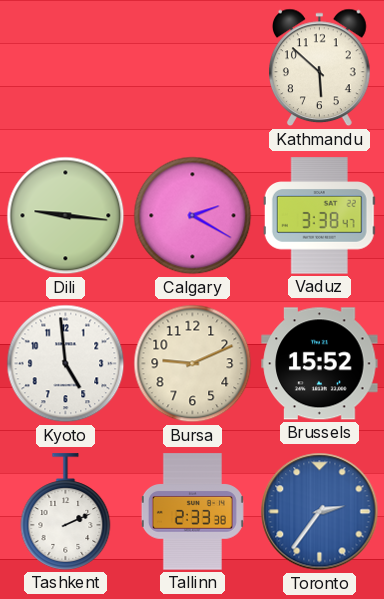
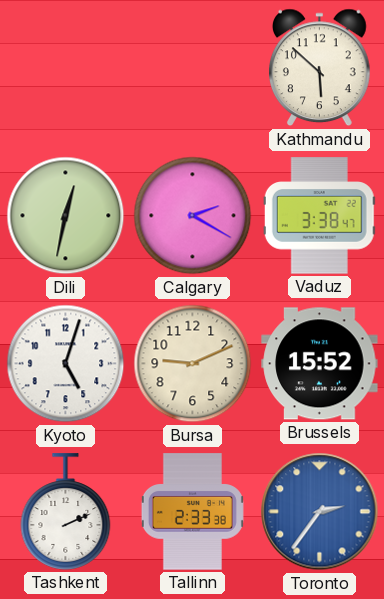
Dili: 9:16 -> 12:32 (66, 216)
Kyoto: 4:59 -> 5:03 (66, 364)
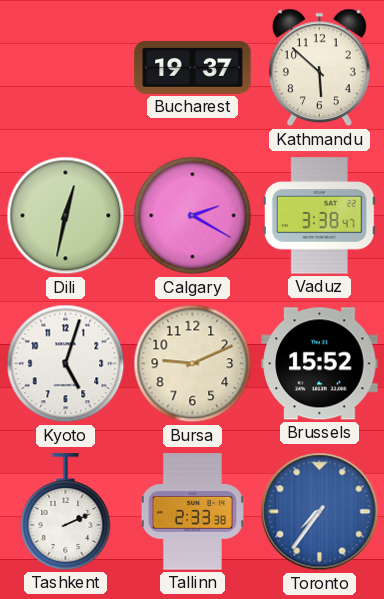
Bucharest: none -> 19:37 (193, 68)
Toronto: 2:36 -> 7:36 (320, 512)
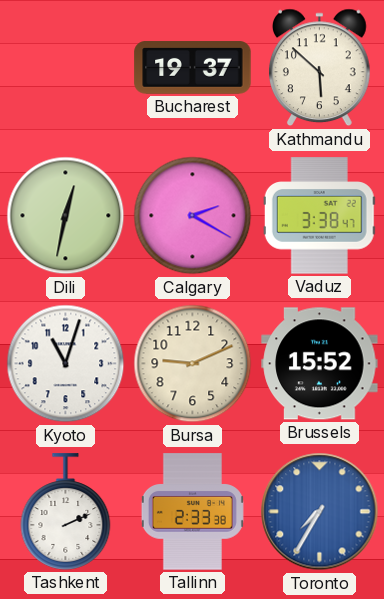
Kyoto: 5:03 -> 11:03 (66, 364)
Toronto: 7:36 -> 7:35 (320, 512)
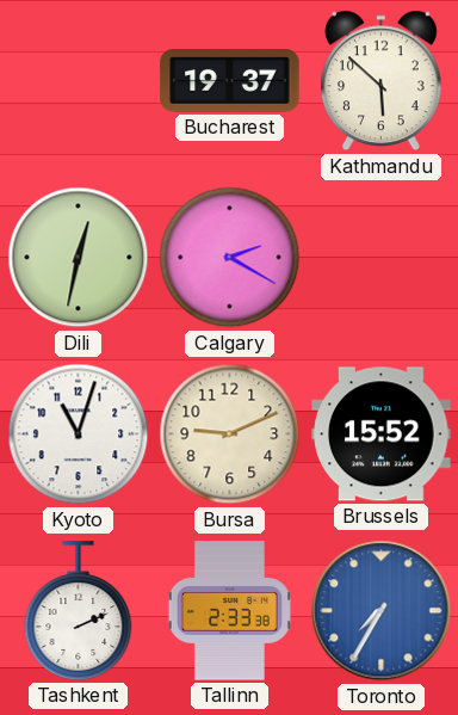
Vaduz: 3:38 -> none (319, 216)
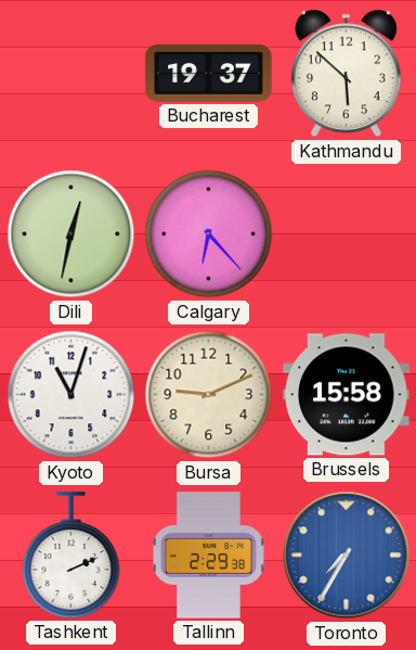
Calgary: 2:20 -> 6:23 (209, 234)
Brussels: 15:52 -> 15:58 (347, 395)
Tallinn: 2:33 -> 2:29 (208, 556)
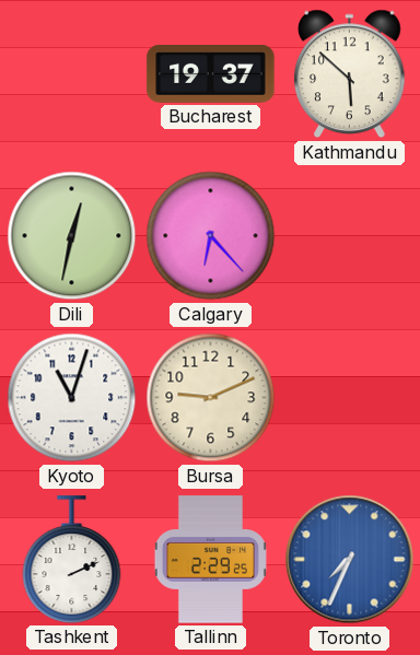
Brussels: 15:58 -> none (347, 395)
Tallinn: 2:29:38 -> 2:29:25 (210, 560)
Toronto: 7:35 -> 7:34 (350, 560)
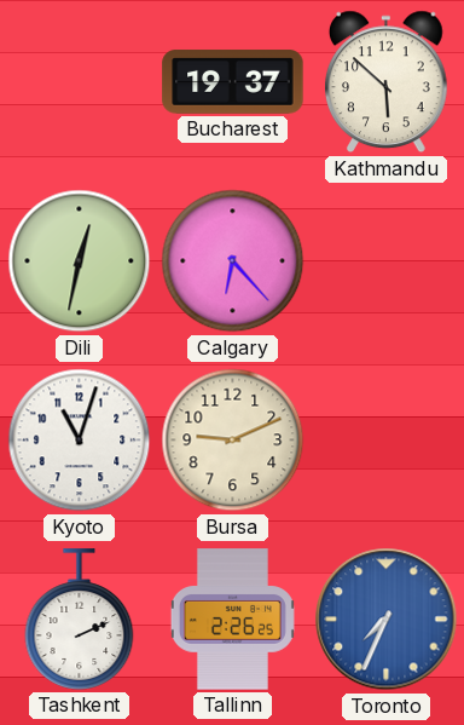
Tallinn: 2:29 -> 2:26 (232, 620)
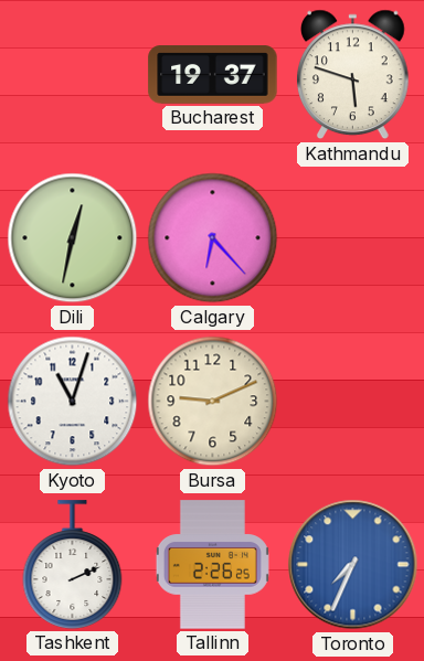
Kathmandu: 5:52 -> 5:48 (353, 75)
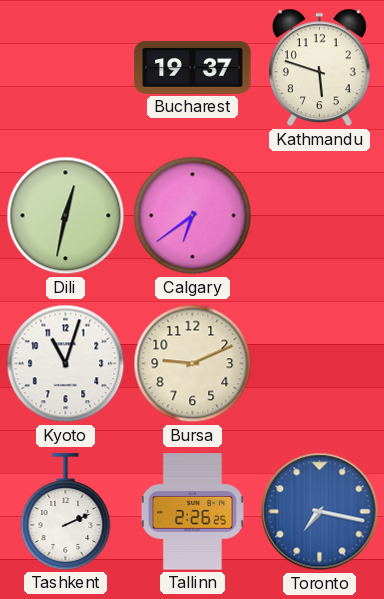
Calgary: 6:23 -> 6:39 (193, 216)
Toronto: 7:34 -> 7:17 (320, 512)
